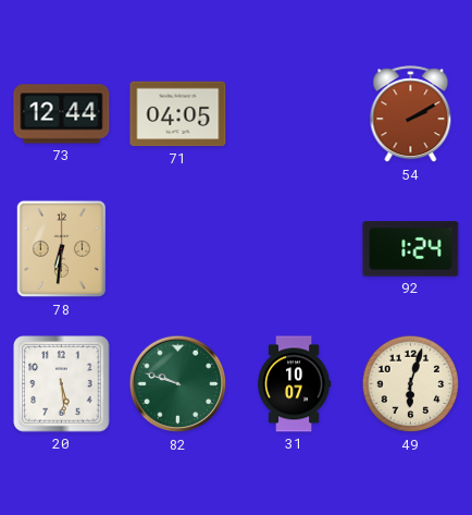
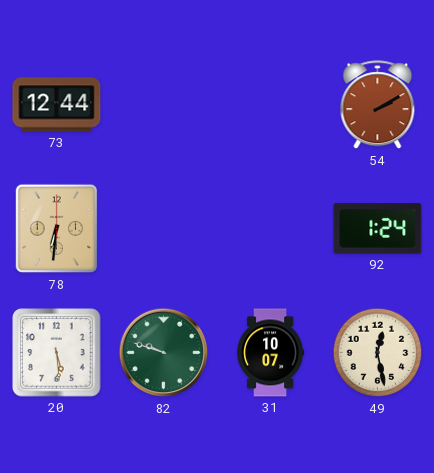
71: 04:05 -> none (178, 114)
49: 6:03 -> 12:28 (378, 353)
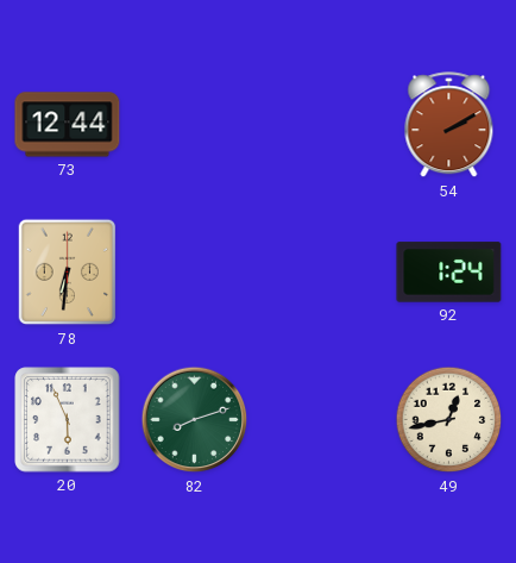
20: 5:29 -> 5:56 (68, 420)
82: 9:48 -> 8:12 (195, 420)
31: 10:07 -> none (271, 353)
49: 12:28 -> 12:43 (449, 420)
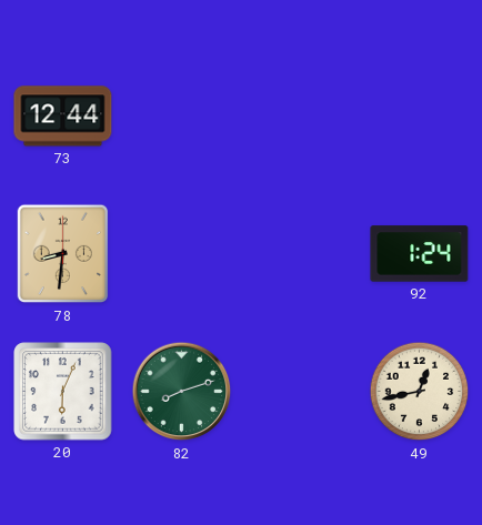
54: 2:10 -> none (449, 125)
78: 6:31 -> 8:31 (63, 254)
20: 5:56 -> 6:04 (63, 392)
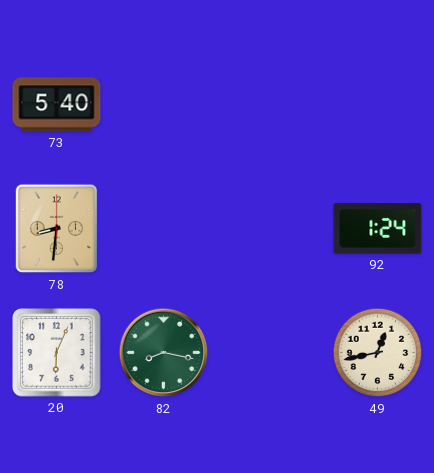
73: 12:44 -> 5:40 (57, 105)
82: 8:12 -> 8:17 (164, 353)
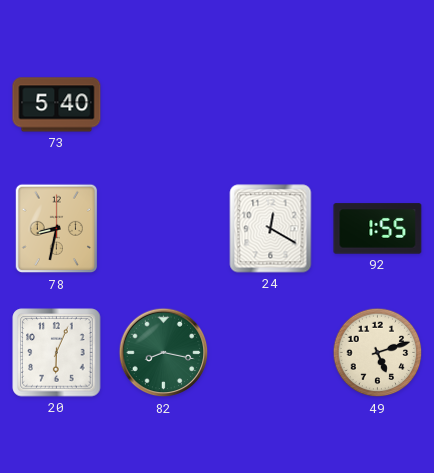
78: 8:31 -> 8:32 (57, 229)
24: none -> 12:20 (271, 229)
92: 1:24 -> 1:55 (378, 229)
49: 12:43 -> 5:12 (378, 353)
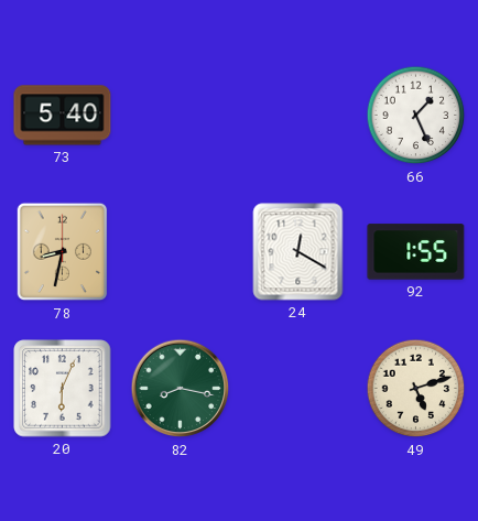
66: none -> 1:26 (416, 116)
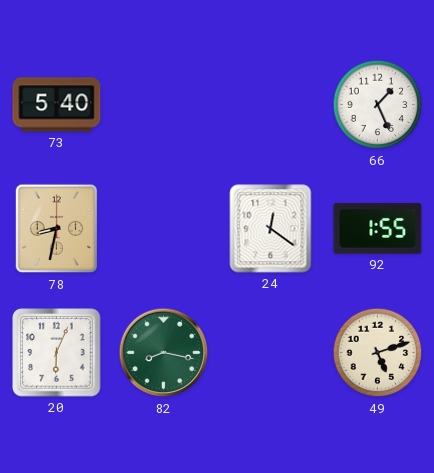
24: 12:20 -> 12:21 (271, 229)
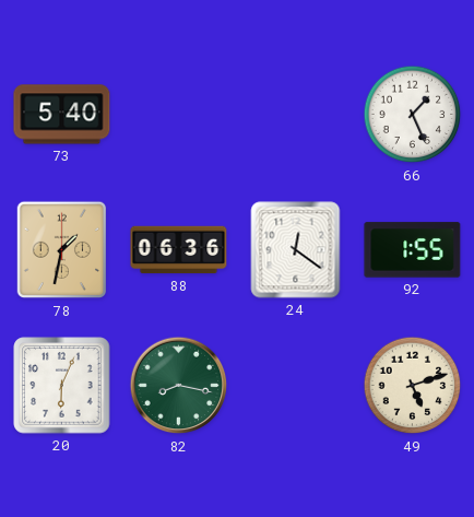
78: 8:32 -> 1:32 (62, 250)
88: none -> 06:36 (179, 250)
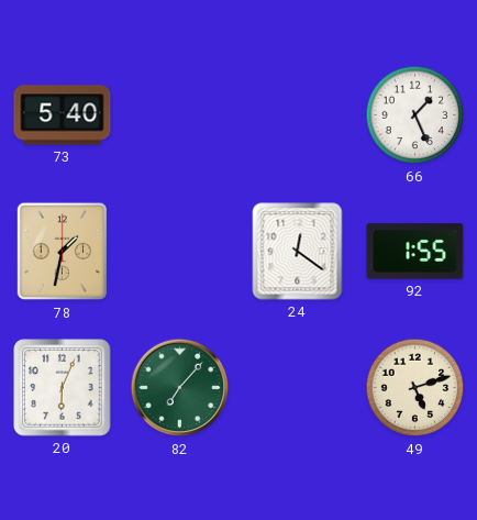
88: 06:36 -> none (179, 250)
82: 8:17 -> 7:07 (180, 388)
